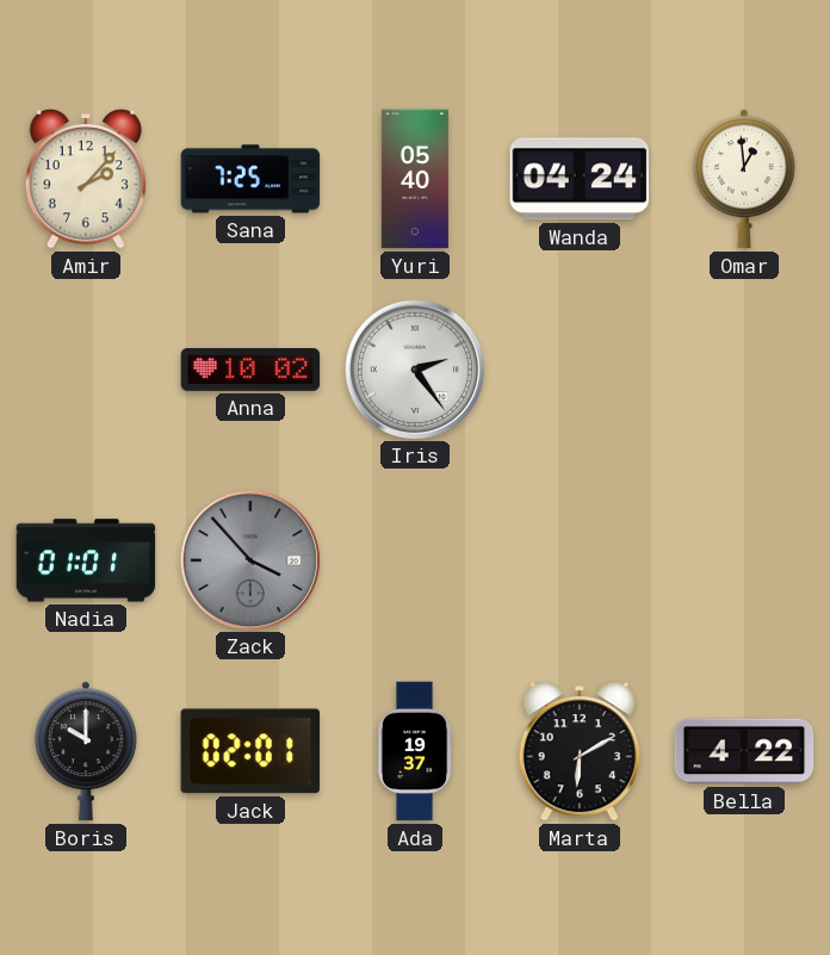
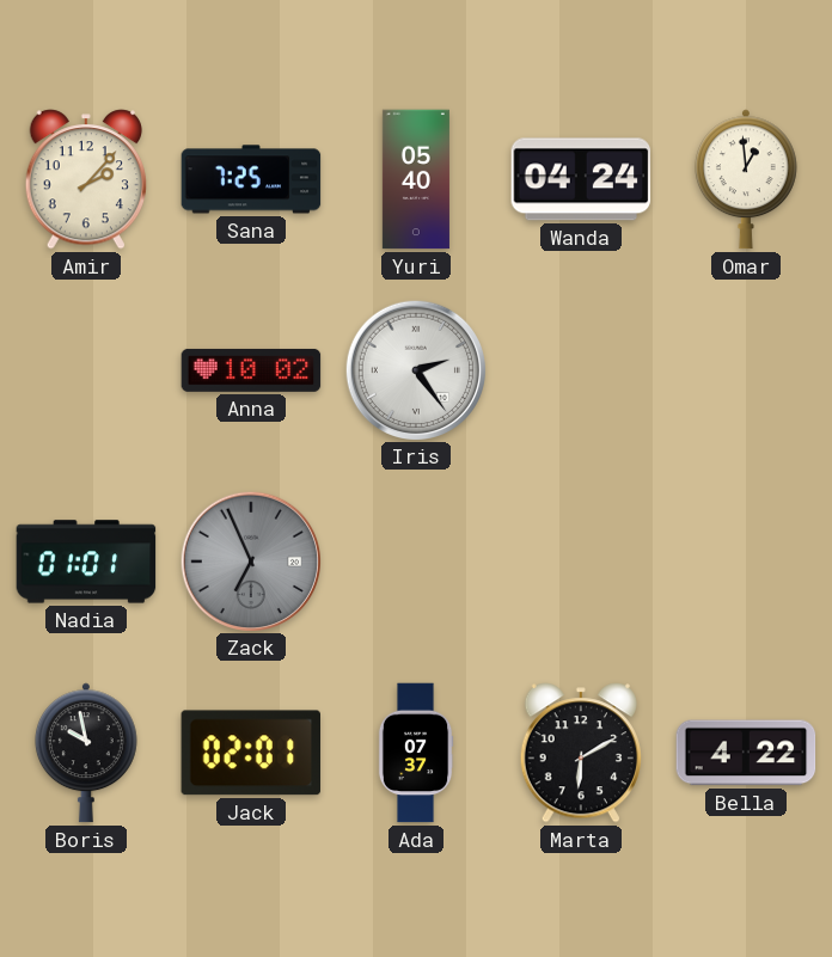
Zack: 3:53 -> 6:56 (250, 560)
Boris: 10:00 -> 9:58 (86, 753)
Ada: 19:37 -> 07:37 (416, 753)
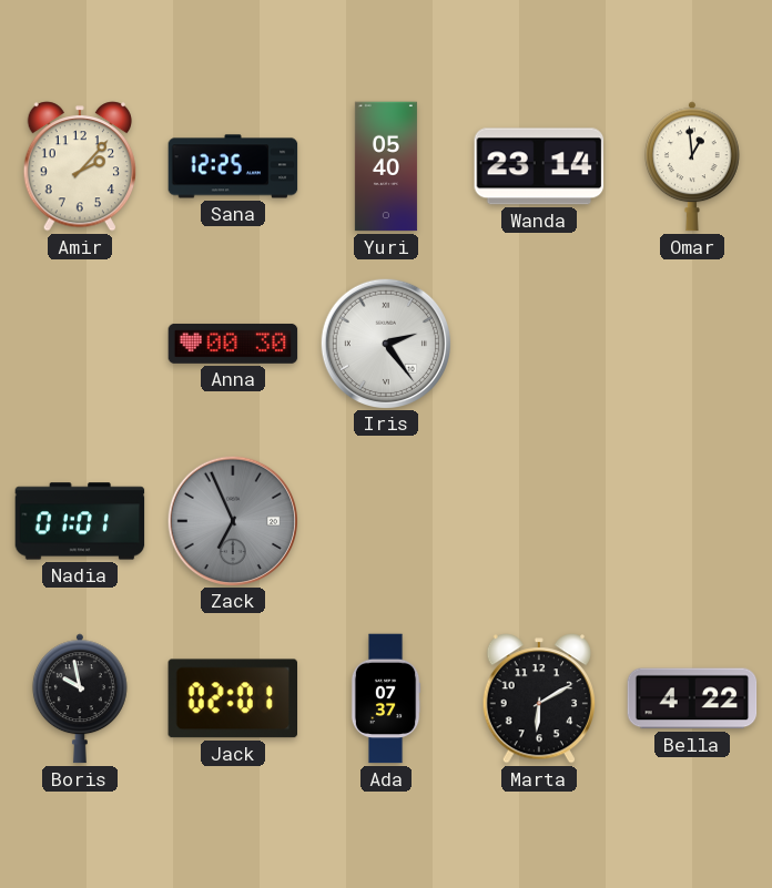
Sana: 7:25 -> 12:25 (233, 166)
Wanda: 04:24 -> 23:14 (539, 166)
Anna: 10:02 -> 00:30 (233, 344)
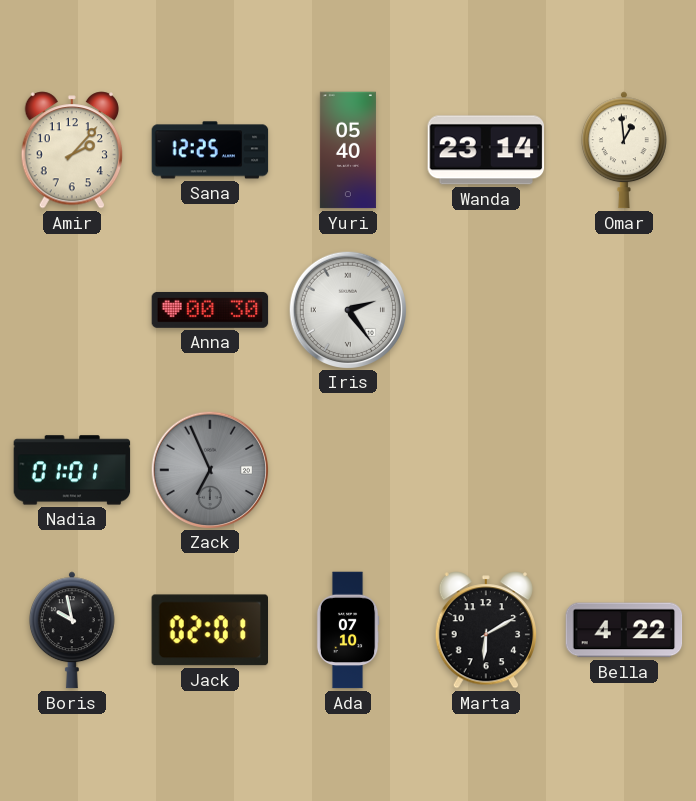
Ada: 07:37 -> 07:10 (348, 630)
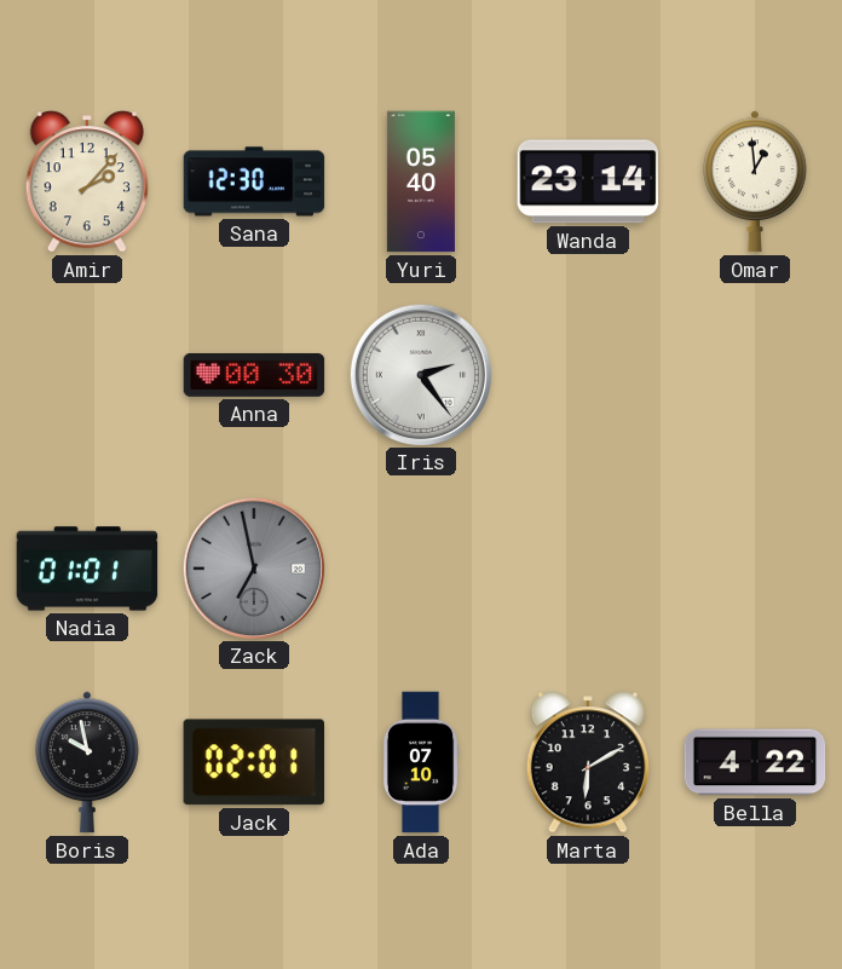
Sana: 12:25 -> 12:30 (254, 181)
Zack: 6:56 -> 6:58 (253, 567)
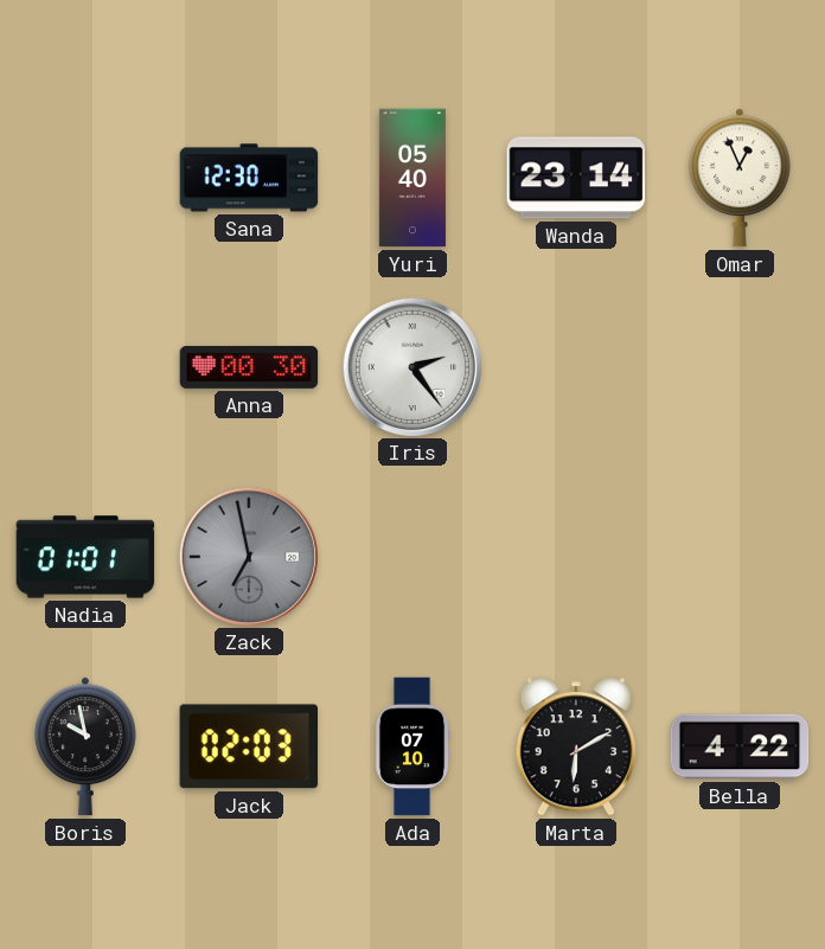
Amir: 2:07 -> none (86, 181)
Omar: 12:59 -> 12:56 (740, 178)
Jack: 02:01 -> 02:03 (248, 746)
